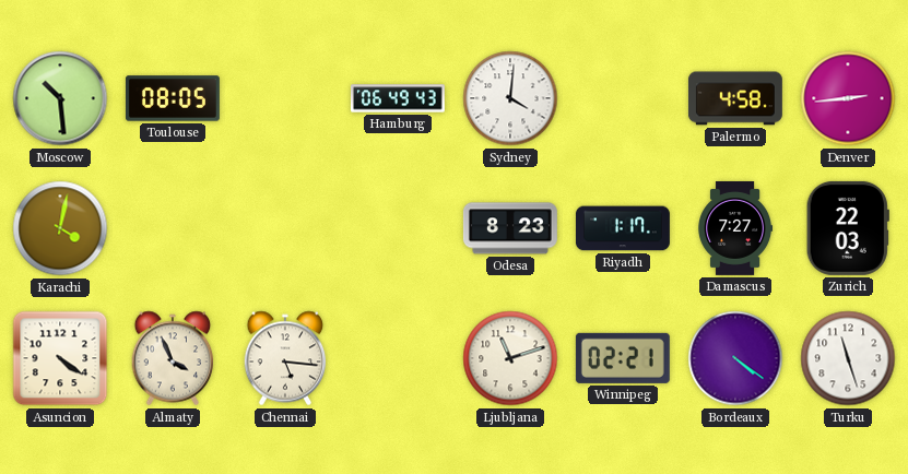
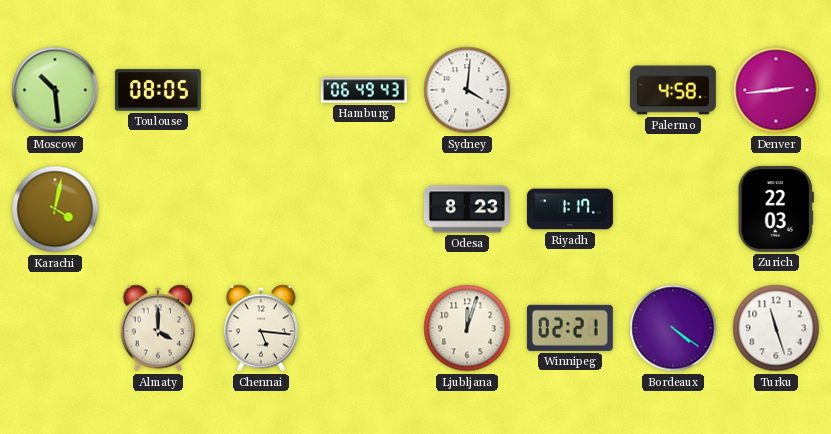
Damascus: 7:27 -> none (735, 228)
Asuncion: 4:21 -> none (60, 358)
Almaty: 3:56 -> 4:00 (158, 328)
Ljubljana: 11:12 -> 12:03 (467, 328)
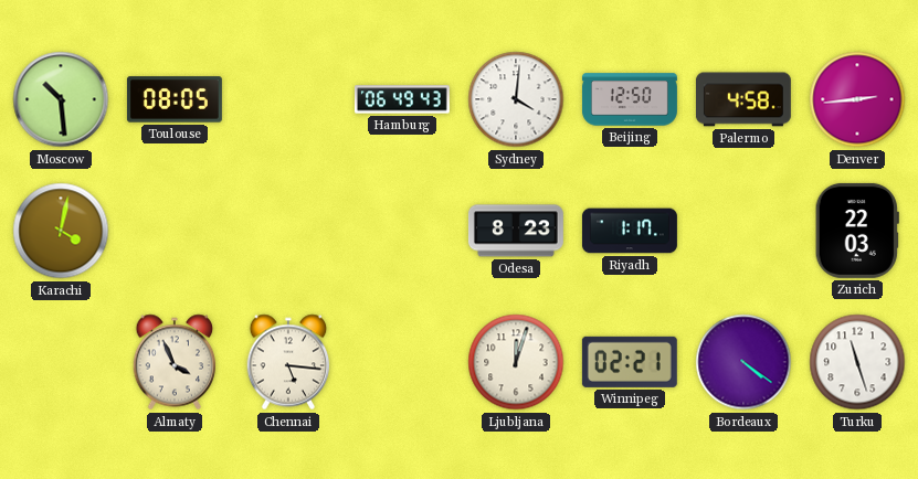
Beijing: none -> 12:50 (630, 99)
Almaty: 4:00 -> 3:56 (175, 362)
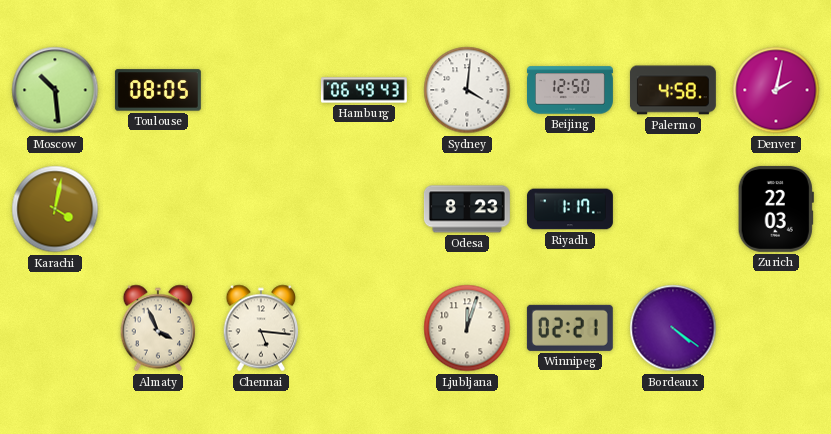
Denver: 2:44 -> 2:02 (776, 90)
Turku: 11:27 -> none (857, 362)
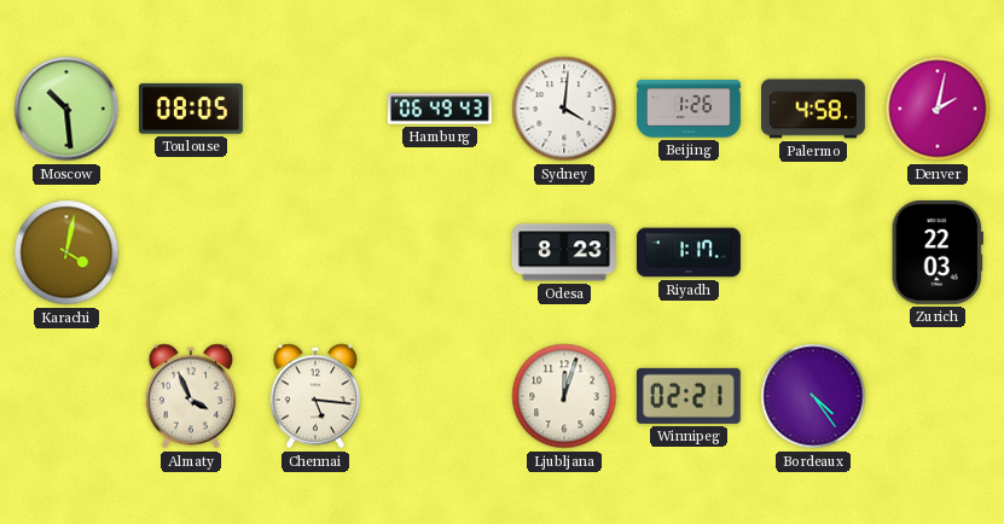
Beijing: 12:50 -> 1:26 (689, 109)
Bordeaux: 4:21 -> 4:24 (813, 396)
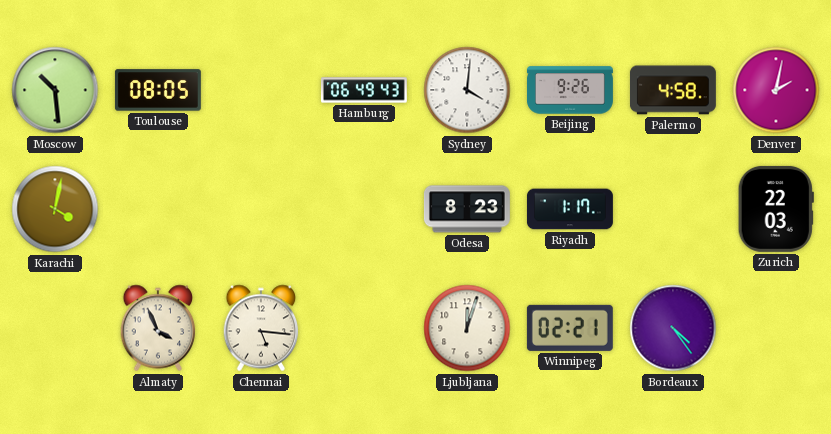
Beijing: 1:26 -> 9:26 (570, 90)
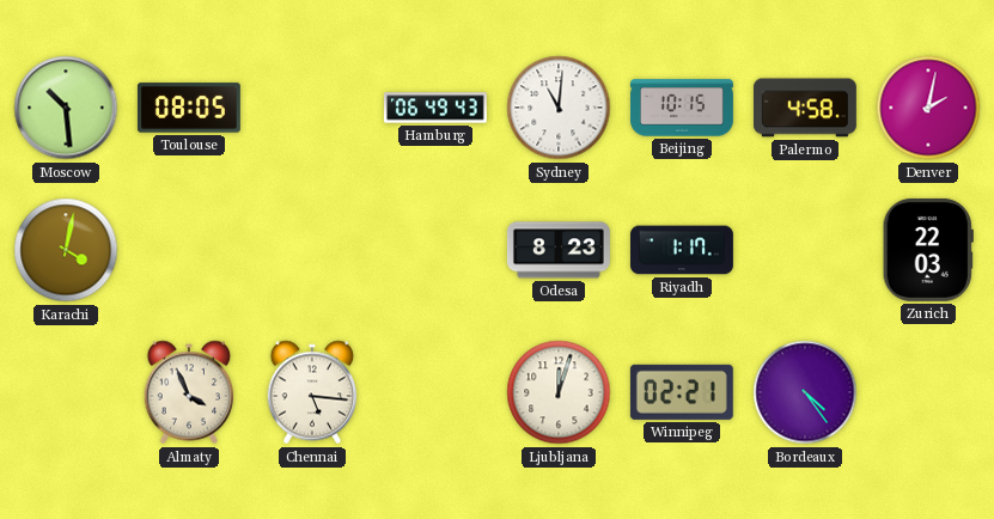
Sydney: 4:01 -> 11:01 (559, 108)
Beijing: 9:26 -> 10:15 (682, 108)
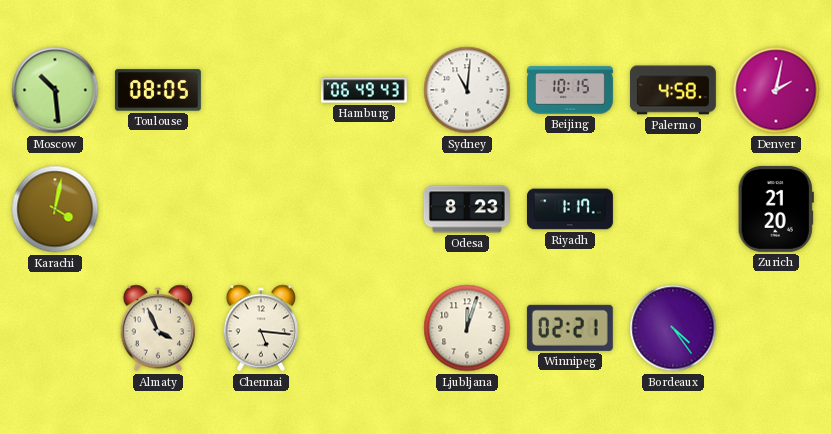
Zurich: 22:03 -> 21:20 (776, 209)
